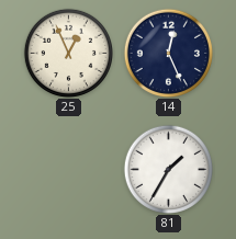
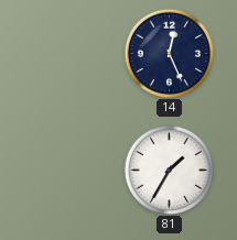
25: 12:56 -> none (68, 53)
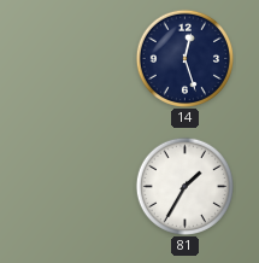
14: 12:26 -> 12:27 (184, 58)
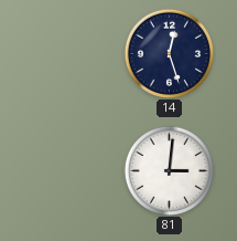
81: 1:35 -> 3:01 (169, 170)
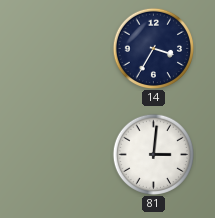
14: 12:27 -> 3:35 (153, 48)
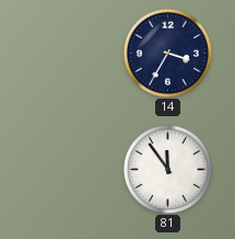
81: 3:01 -> 11:54 (167, 169)
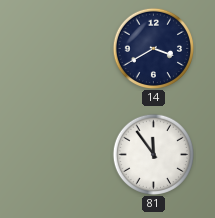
14: 3:35 -> 3:40 (153, 48)
